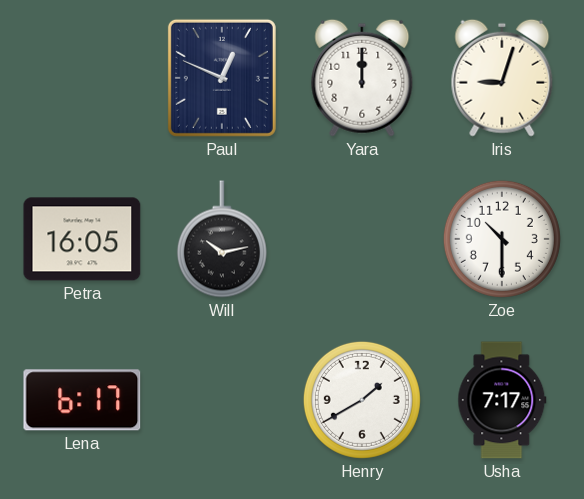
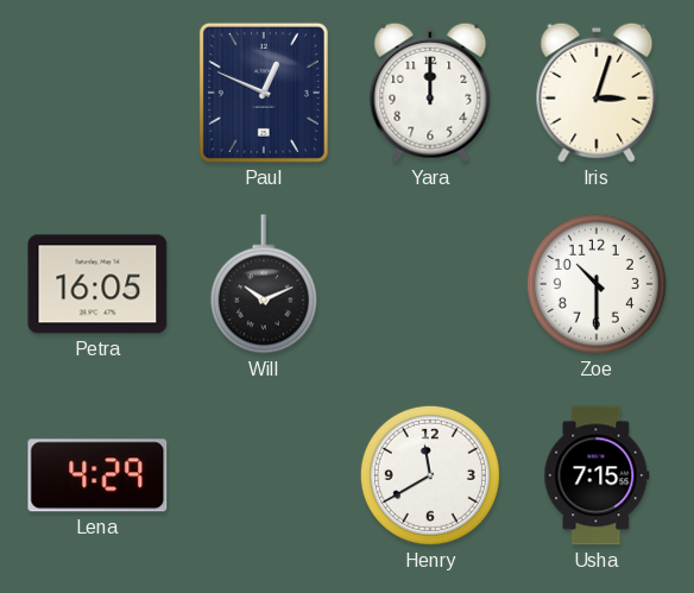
Iris: 9:03 -> 3:03 (597, 93)
Will: 10:13 -> 10:11 (264, 284)
Lena: 6:17 -> 4:29 (97, 475)
Henry: 1:40 -> 11:40 (430, 475)
Usha: 7:17 -> 7:15 (597, 475)
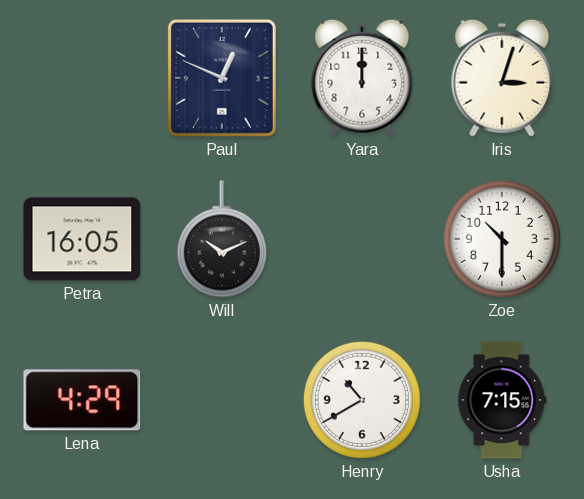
Henry: 11:40 -> 10:40 (362, 400)
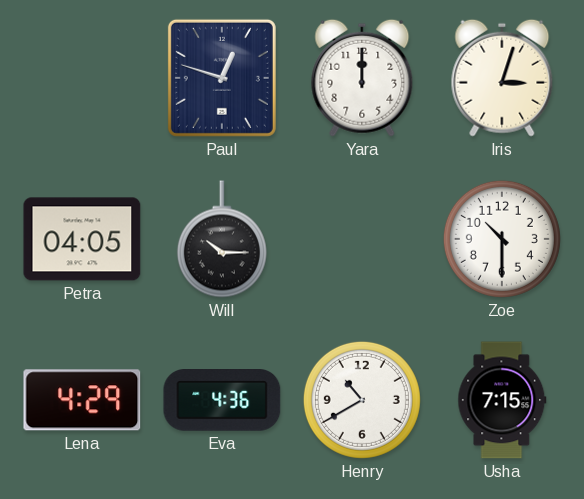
Paul: 12:49 -> 12:48 (222, 78)
Petra: 16:05 -> 04:05 (82, 239)
Will: 10:11 -> 10:15 (222, 239)
Eva: none -> 4:36 (222, 401)
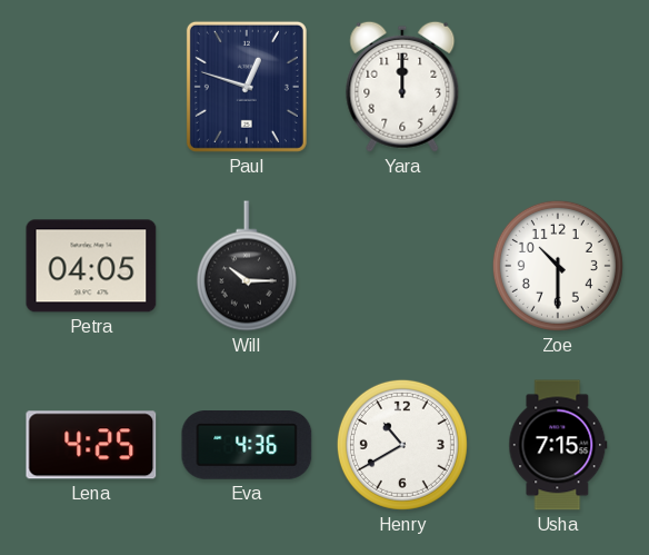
Iris: 3:03 -> none (502, 78)
Lena: 4:29 -> 4:25 (91, 445)
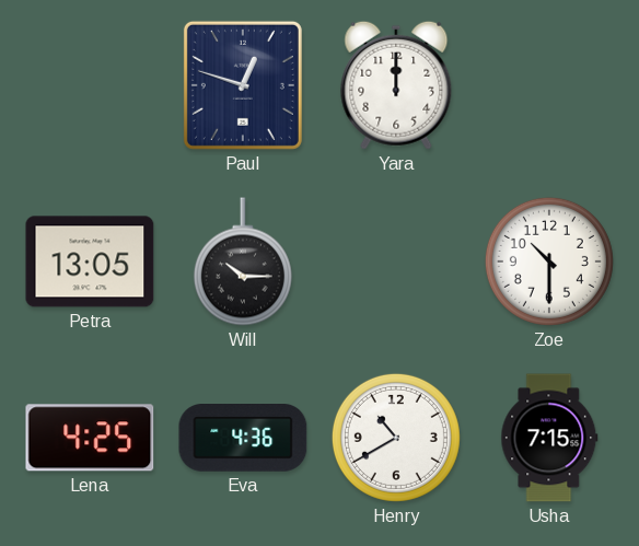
Petra: 04:05 -> 13:05 (90, 262)
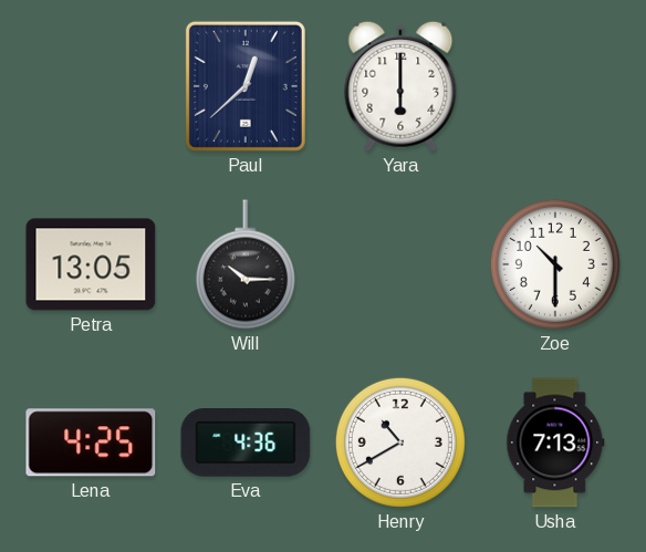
Paul: 12:48 -> 12:38 (246, 86)
Yara: 12:00 -> 6:00 (400, 86)
Usha: 7:15 -> 7:13 (555, 442)
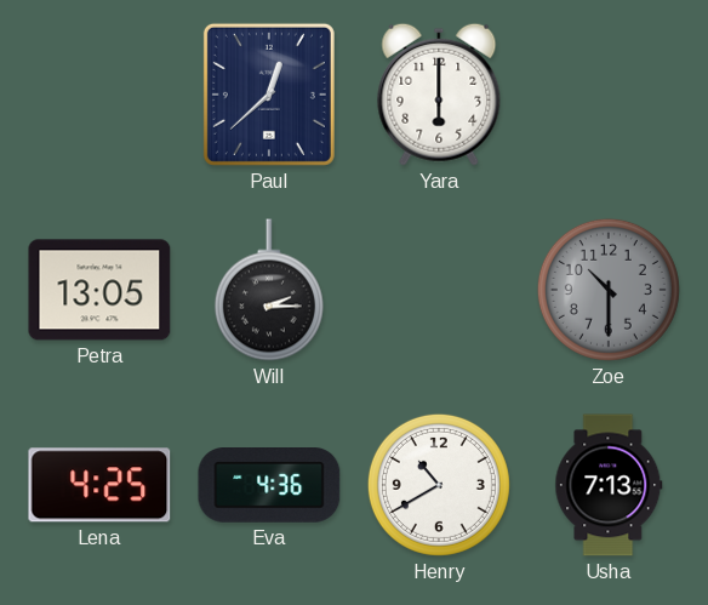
Will: 10:15 -> 2:15 (269, 290)
Zoe dial: white -> grey (609, 290)
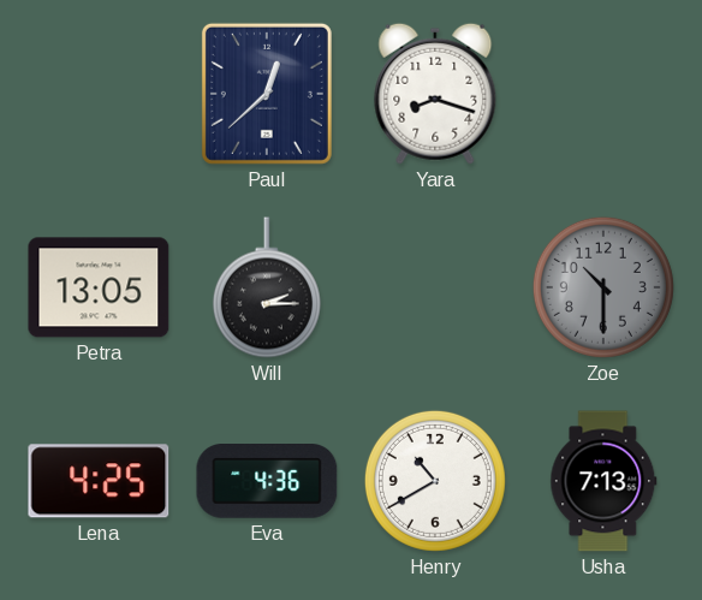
Yara: 6:00 -> 8:18 (435, 94)
